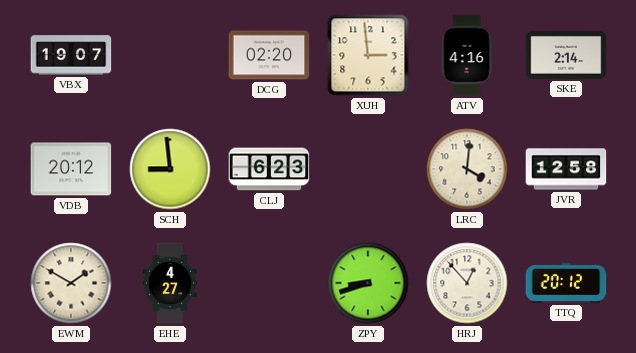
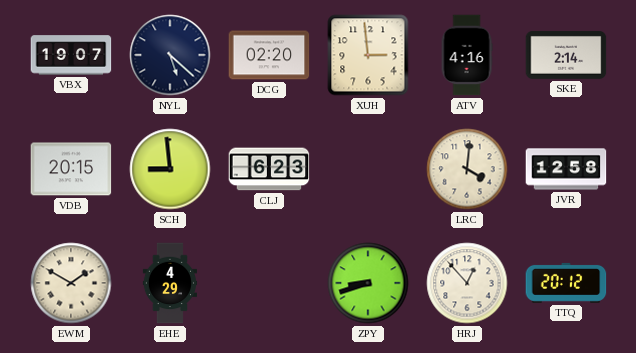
NYL: none -> 5:22 (170, 55)
VDB: 20:12 -> 20:15 (71, 169)
EHE: 4:27 -> 4:29 (170, 283)
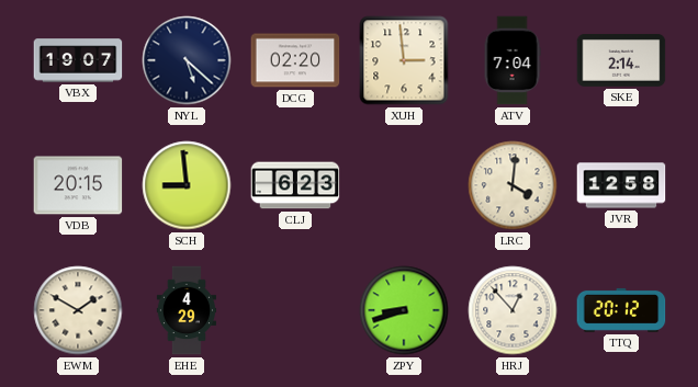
ATV: 4:16 -> 7:04 (513, 60)
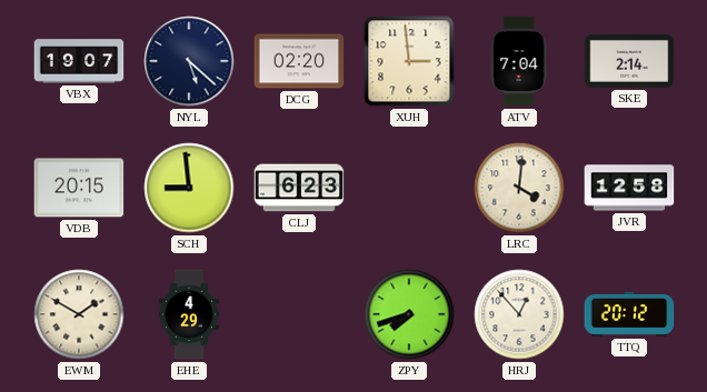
ZPY: 8:42 -> 7:42 (409, 314)
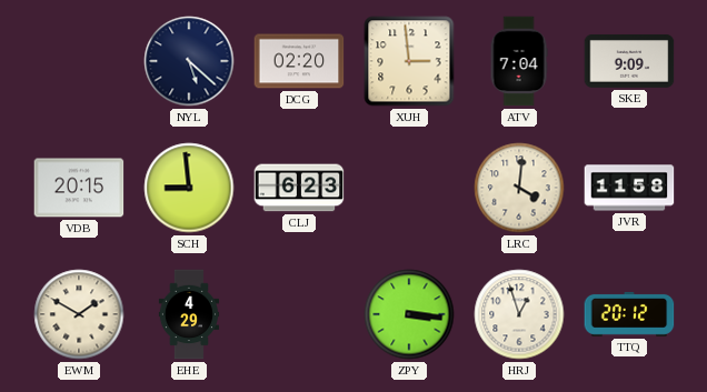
VBX: 19:07 -> none (79, 61)
SKE: 2:14 -> 9:09 (629, 61)
JVR: 12:58 -> 11:58 (629, 188)
ZPY: 7:42 -> 3:16 (409, 314)
HRJ: 12:53 -> 12:57 (519, 314)
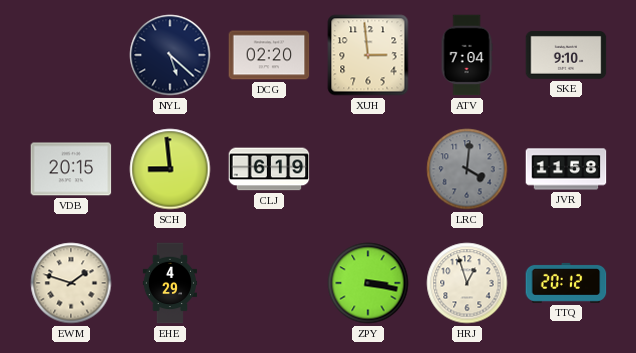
SKE: 9:09 -> 9:10 (566, 55)
CLJ: 6:23 -> 6:19 (269, 169)
LRC dial: cream -> grey (467, 169)
EWM: 1:50 -> 1:48 (71, 283)
ZPY: 3:16 -> 3:17 (368, 283)
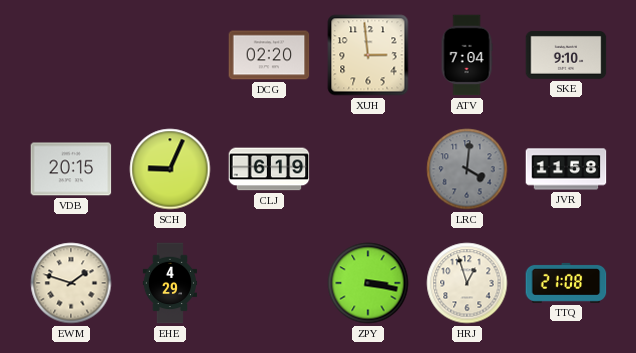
NYL: 5:22 -> none (170, 55)
SCH: 8:59 -> 9:04 (170, 169)
TTQ: 20:12 -> 21:08 (566, 283)
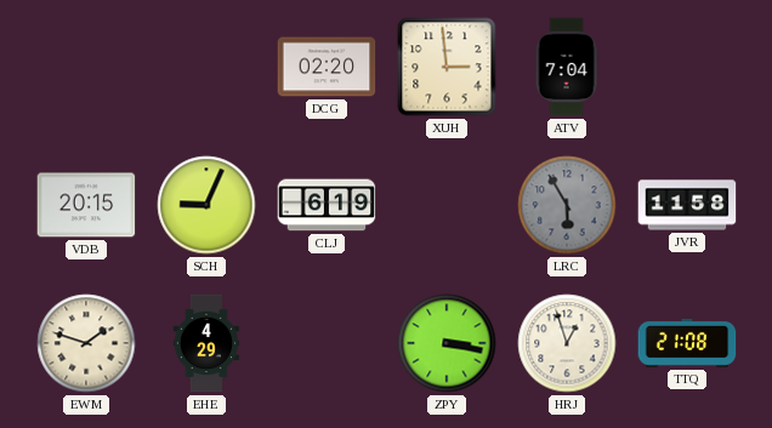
SKE: 9:10 -> none (566, 55)
LRC: 4:01 -> 5:55 (567, 205)
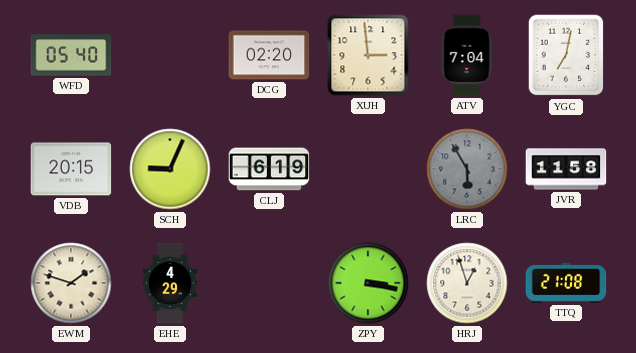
WFD: none -> 05:40 (71, 55)
YGC: none -> 7:02 (566, 55)
